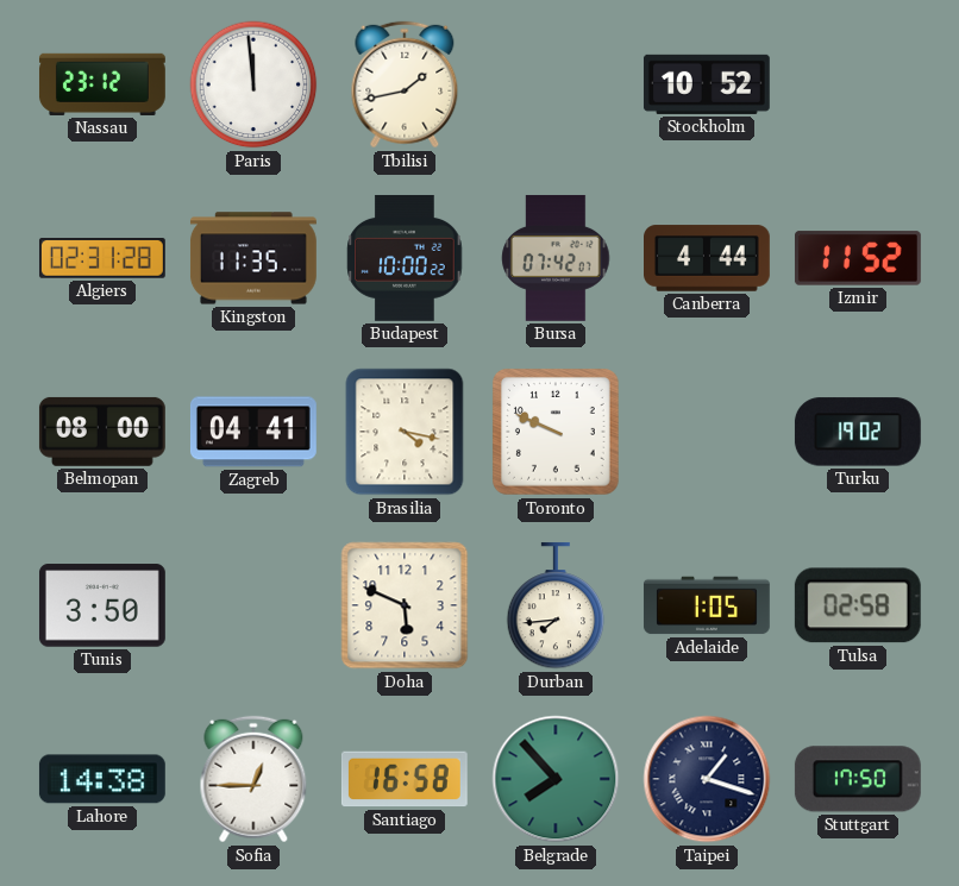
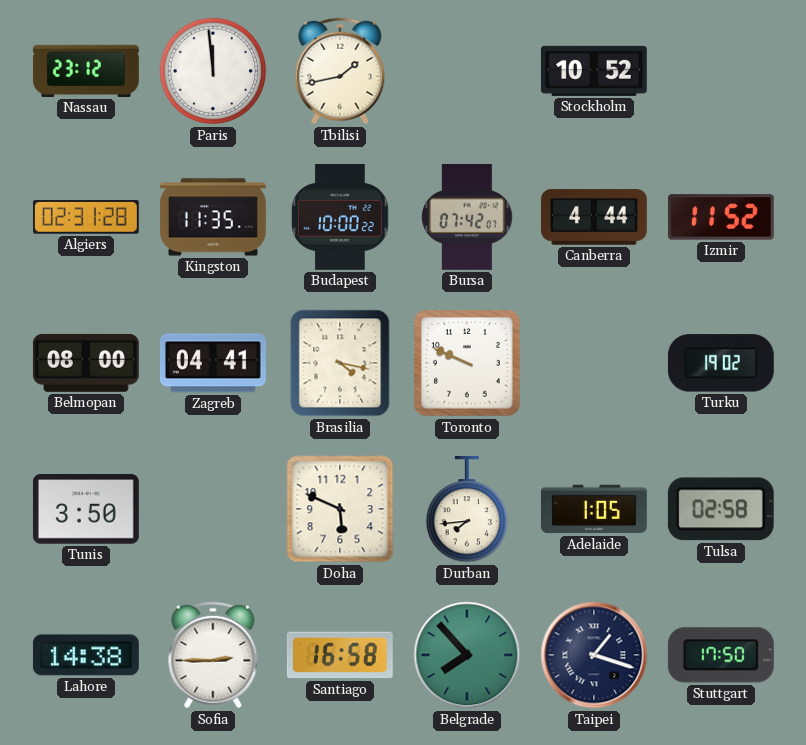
Sofia: 12:45 -> 2:45 (213, 655)
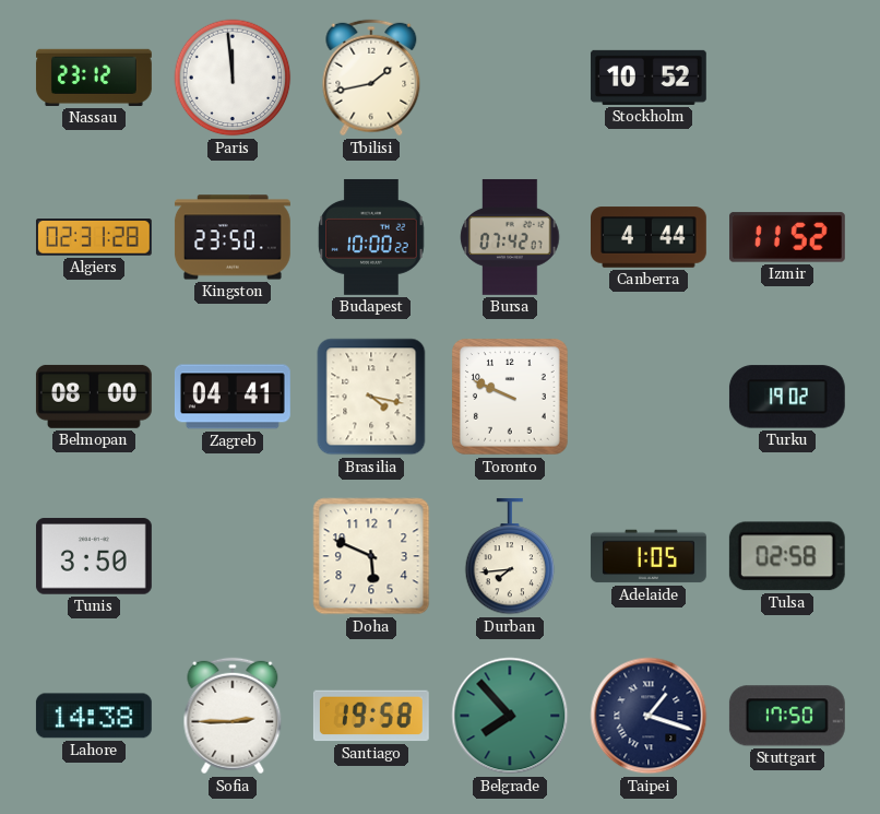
Kingston: 11:35 -> 23:50 (233, 237)
Santiago: 16:58 -> 19:58 (371, 716)
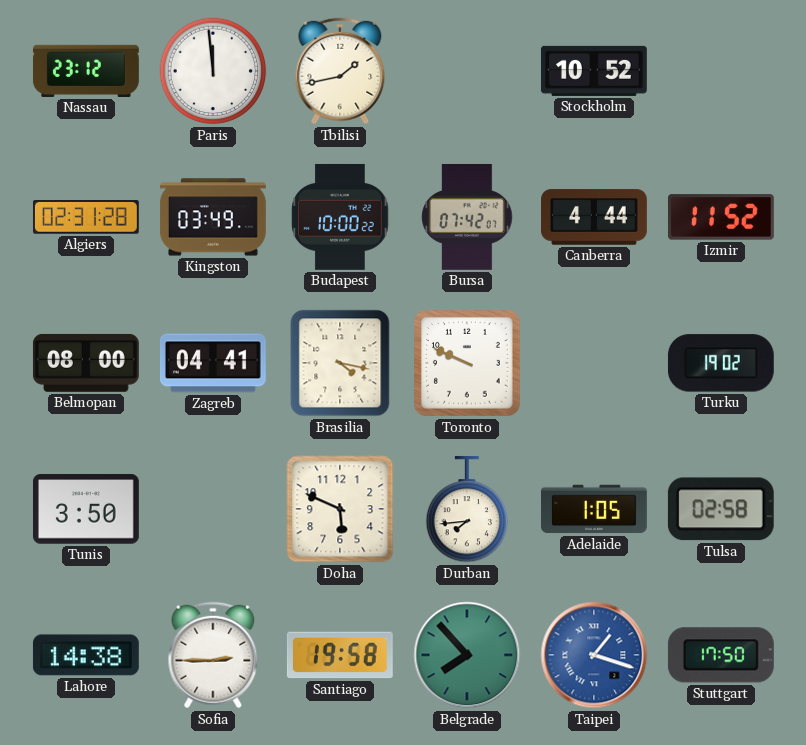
Kingston: 23:50 -> 03:49 (213, 217)
Taipei dial: navy -> blue (594, 655)
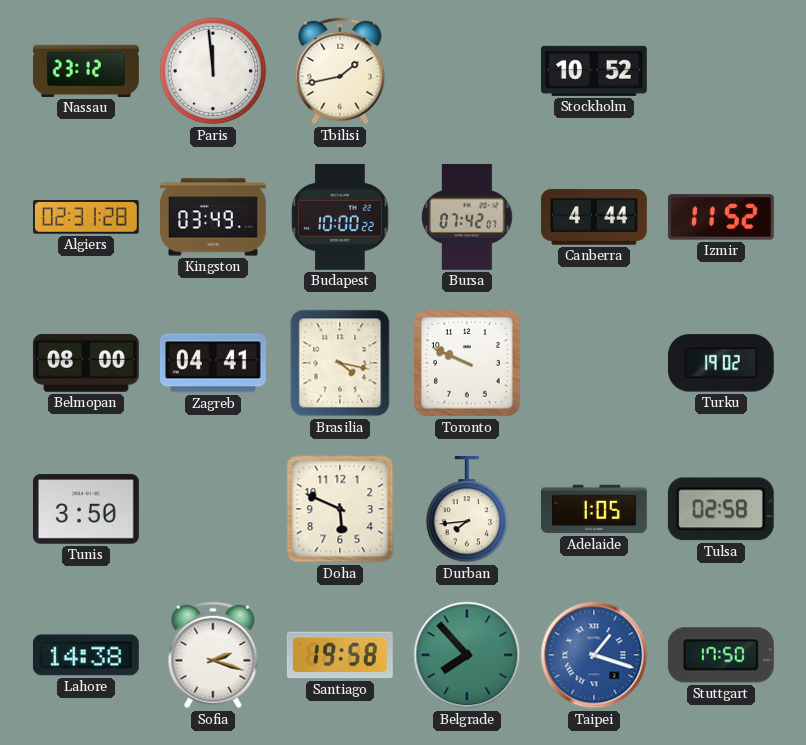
Sofia: 2:45 -> 2:18 (213, 655)
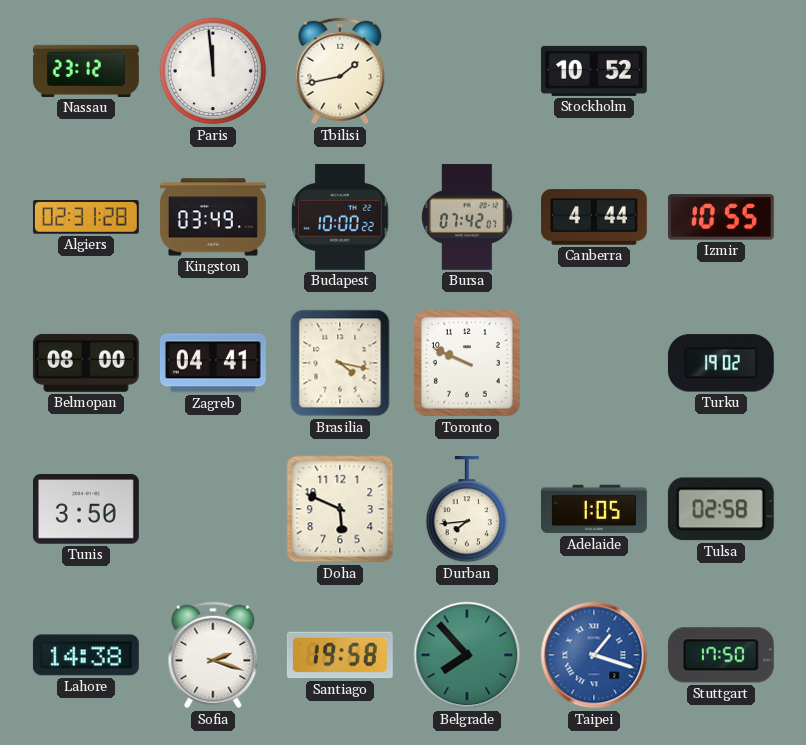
Izmir: 11:52 -> 10:55 (721, 217)
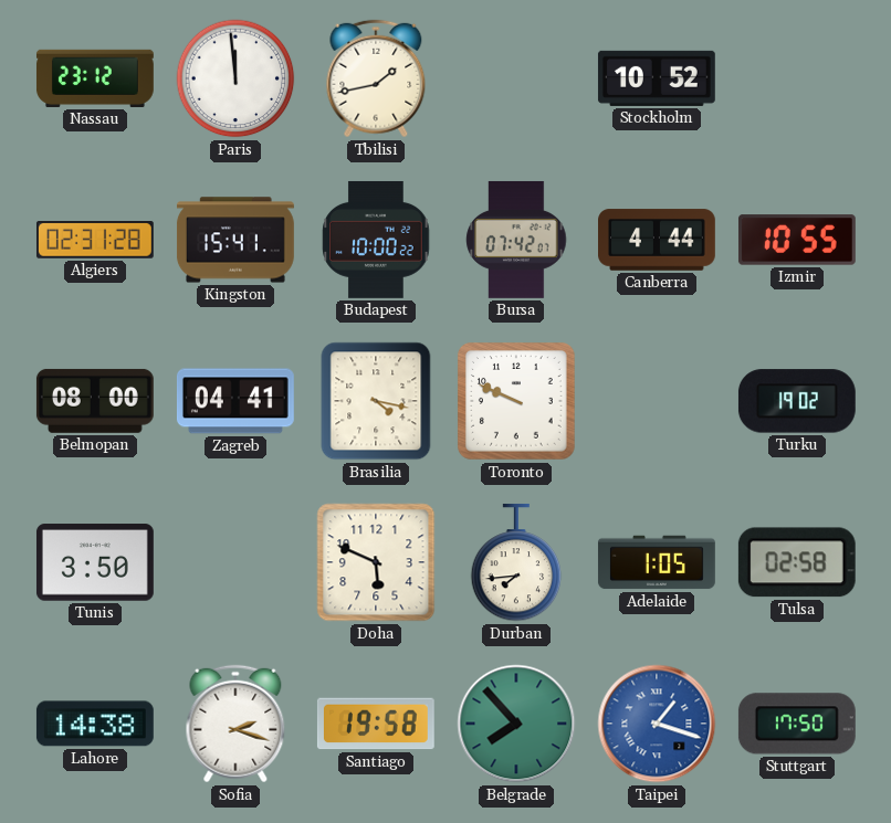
Kingston: 03:49 -> 15:41 (235, 240)
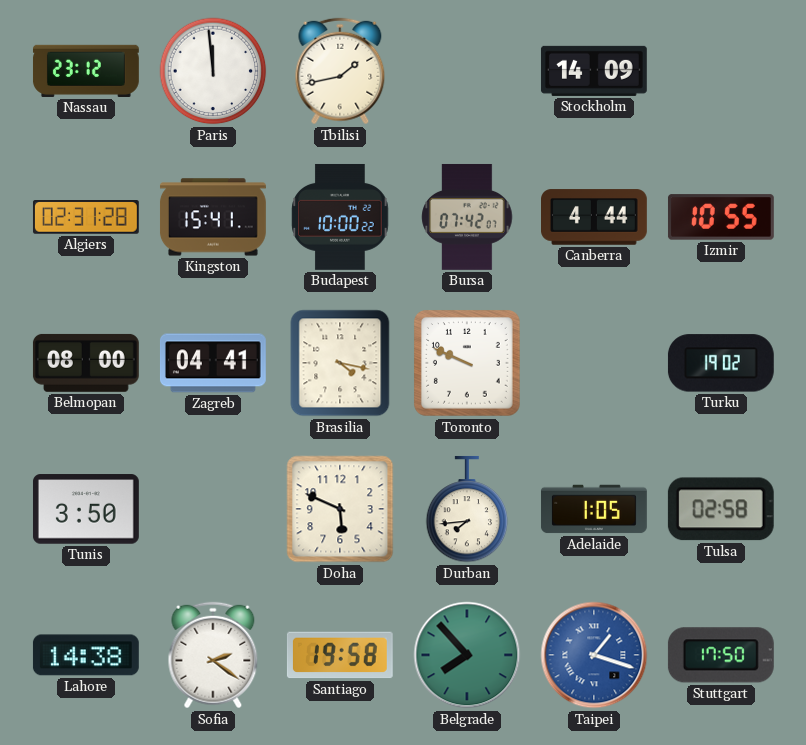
Stockholm: 10:52 -> 14:09 (594, 71)
Sofia: 2:18 -> 2:21 (213, 655)
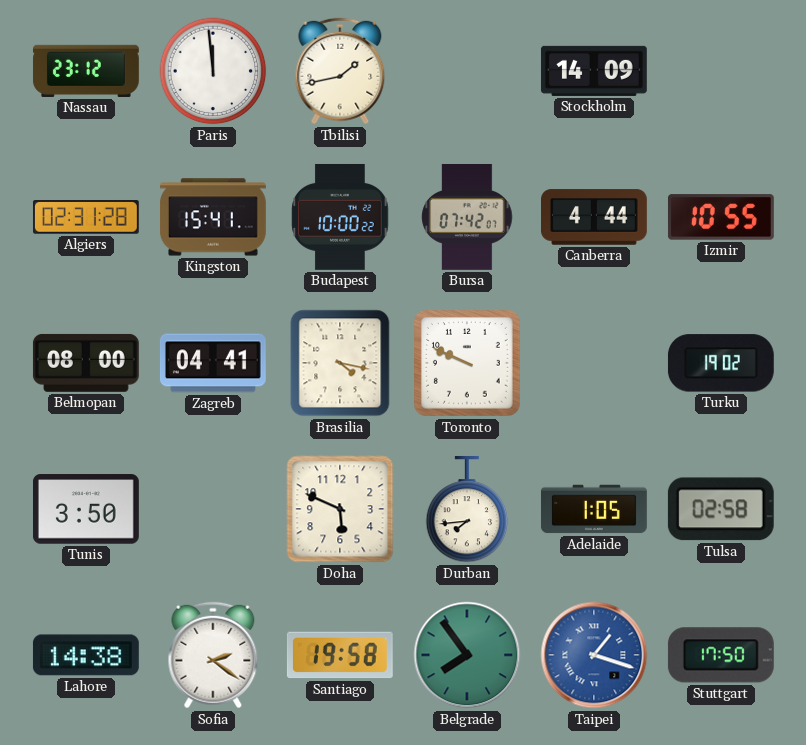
Belgrade: 7:53 -> 7:54 (467, 655)
